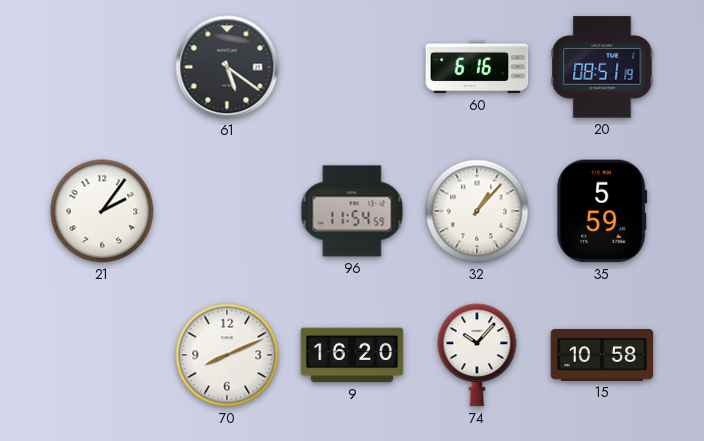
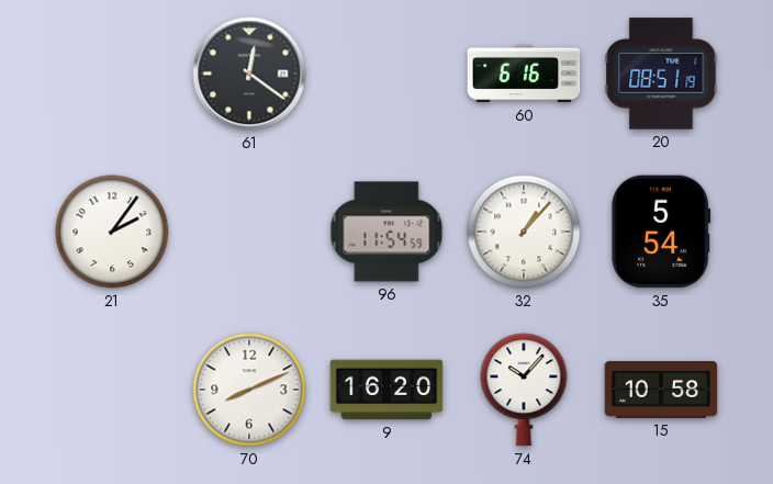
61: 5:21 -> 12:21 (249, 74)
35: 5:59 -> 5:54 (661, 232)
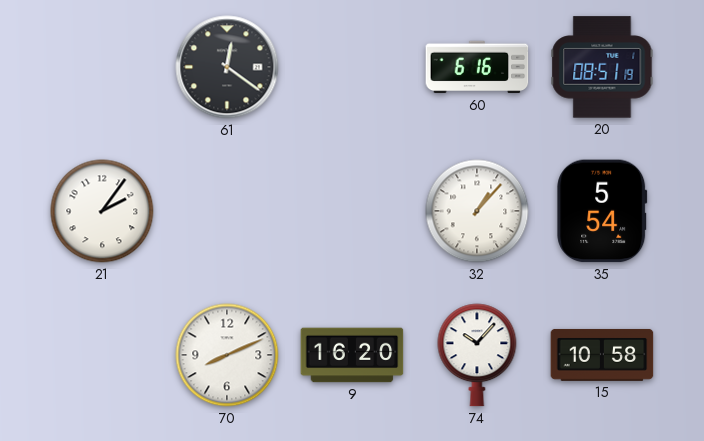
96: 11:54 -> none (386, 232)
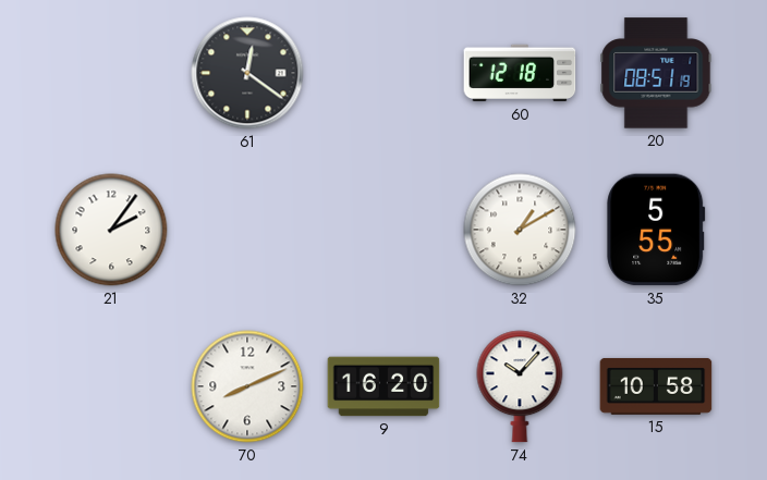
60: 6:16 -> 12:18 (520, 73)
32: 1:07 -> 1:10 (520, 230)
35: 5:54 -> 5:55 (656, 230)
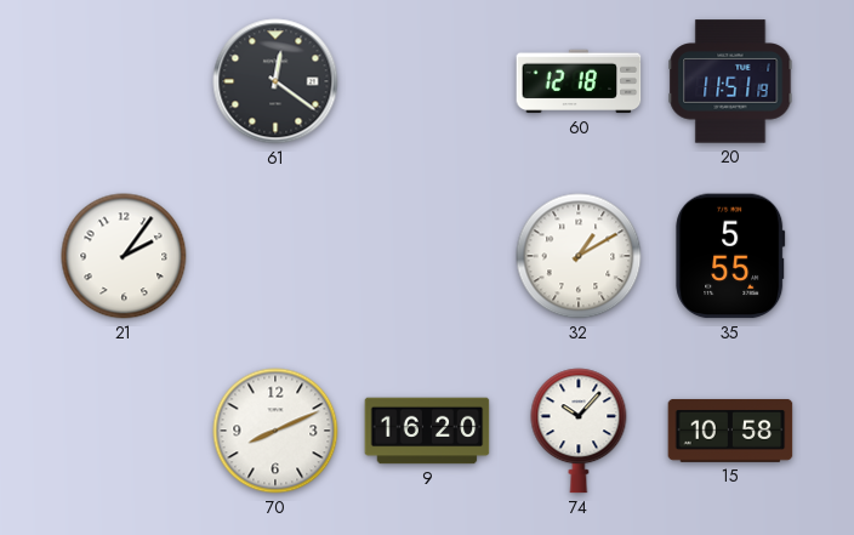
20: 08:51 -> 11:51 (730, 81)
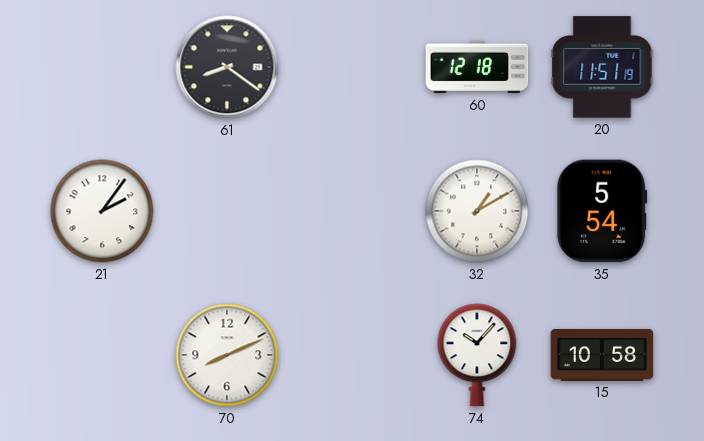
61: 12:21 -> 8:21 (227, 67)
35: 5:55 -> 5:54 (602, 211)
9: 16:20 -> none (427, 431)
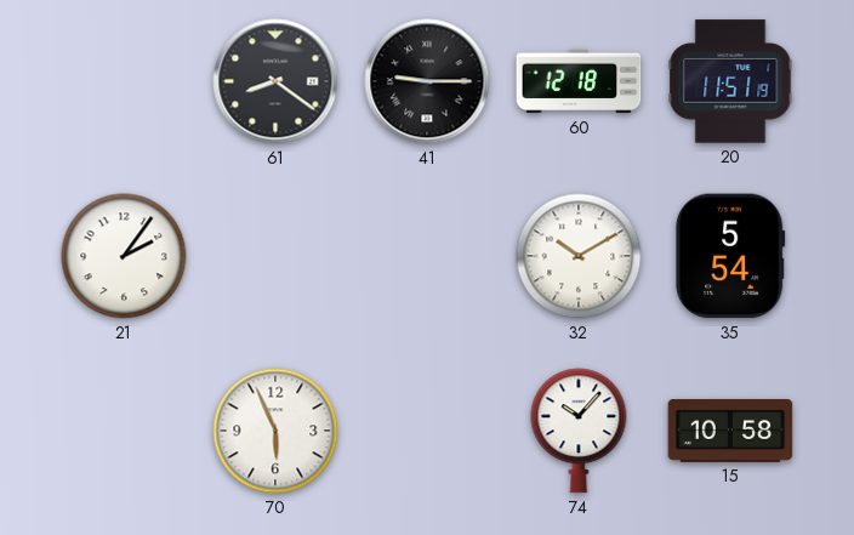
41: none -> 9:15 (427, 81)
32: 1:10 -> 10:10 (579, 256)
70: 8:11 -> 5:56 (275, 431)
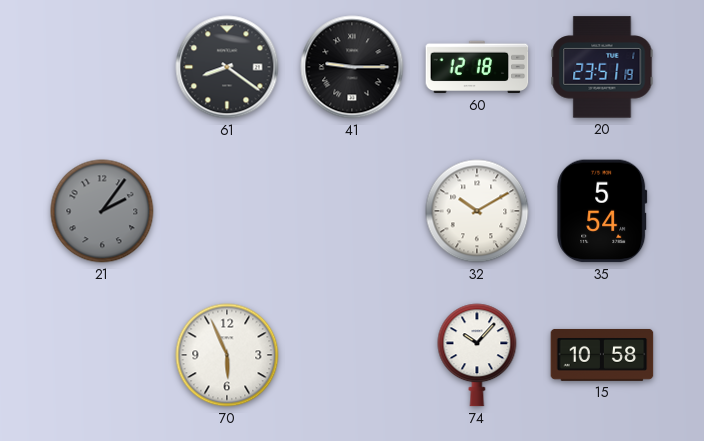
20: 11:51 -> 23:51 (602, 67)
21 dial: white -> grey (102, 211)
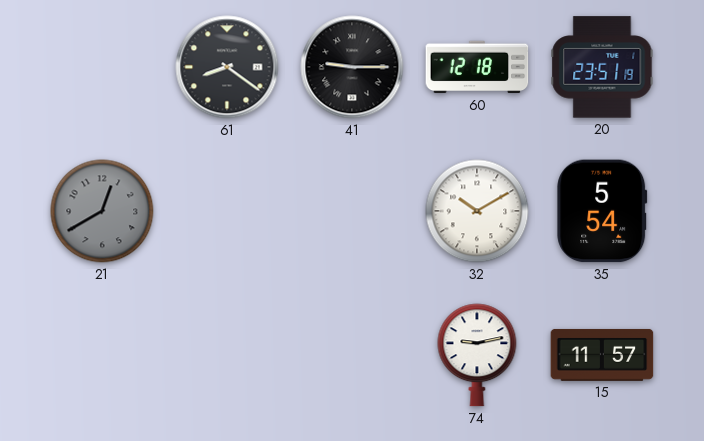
21: 2:06 -> 12:40 (102, 211)
70: 5:56 -> none (227, 355)
74: 10:07 -> 9:13 (477, 355)
15: 10:58 -> 11:57 (602, 355)
